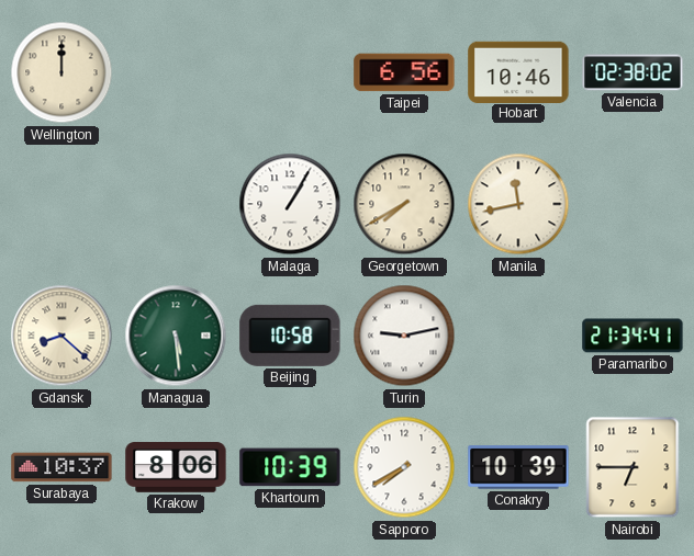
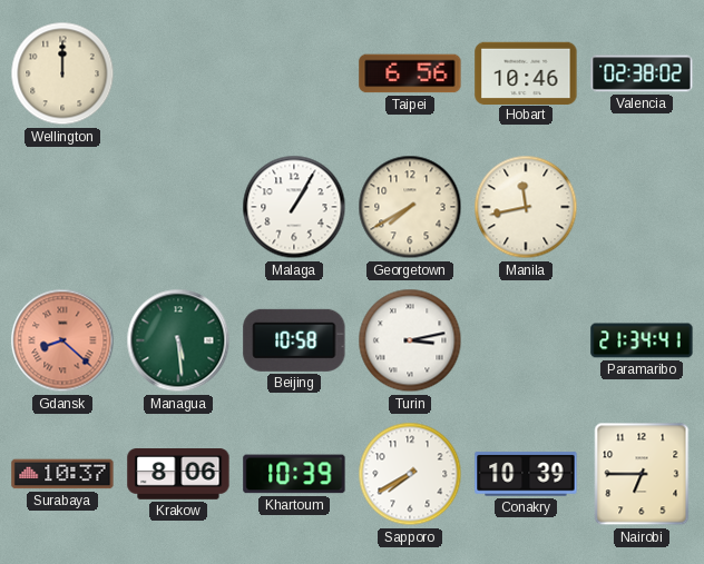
Gdansk dial: cream -> salmon (62, 340)
Turin: 9:13 -> 3:13 (410, 340)
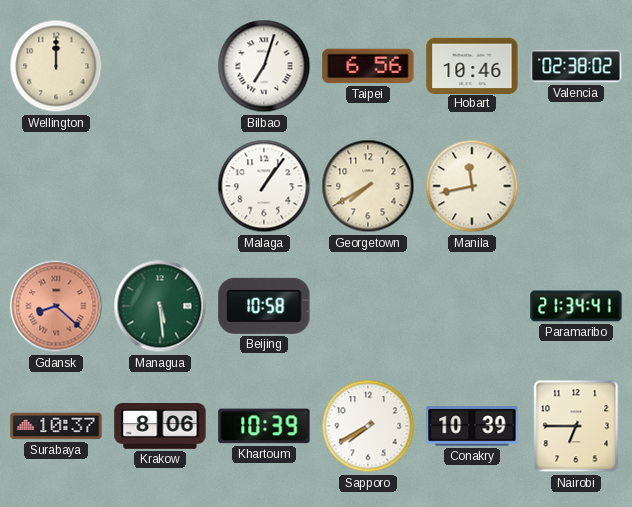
Bilbao: none -> 7:03 (264, 66)
Malaga: 1:05 -> 1:06 (264, 186)
Turin: 3:13 -> none (410, 340)
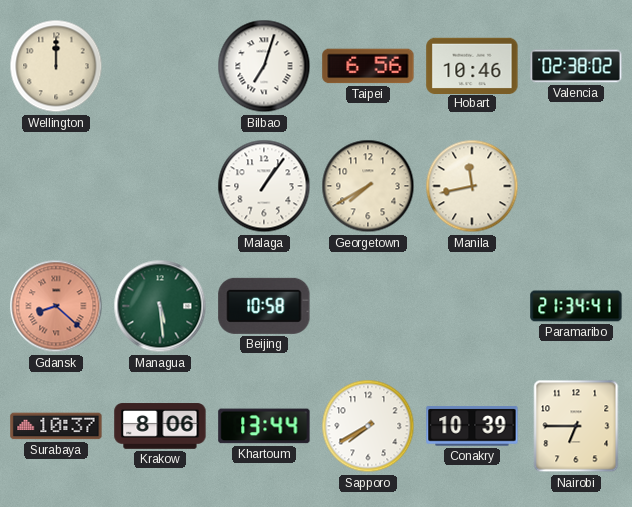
Khartoum: 10:39 -> 13:44 (264, 426)
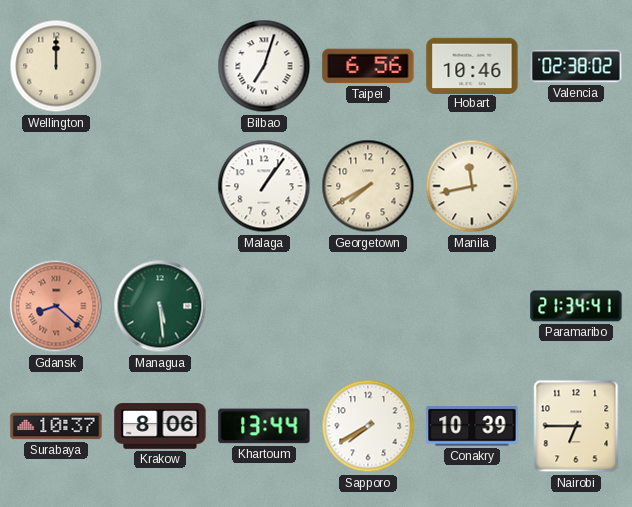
Beijing: 10:58 -> none (264, 306)
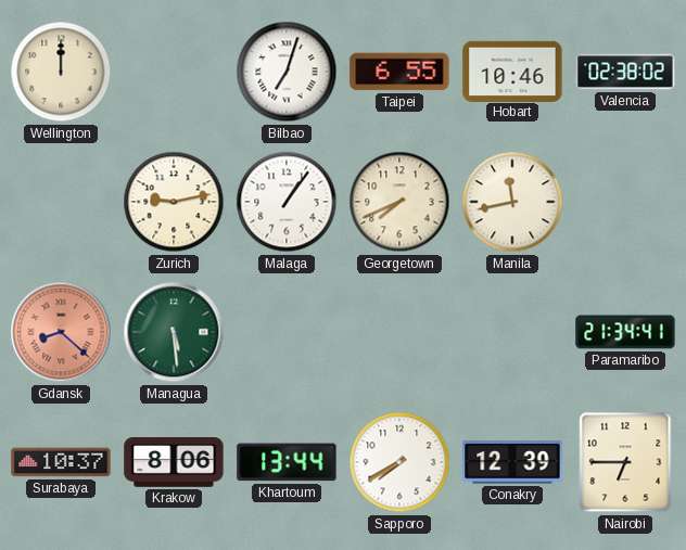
Taipei: 6:56 -> 6:55 (399, 72)
Zurich: none -> 9:13 (174, 202)
Georgetown: 7:40 -> 7:41 (399, 202)
Conakry: 10:39 -> 12:39 (512, 462)
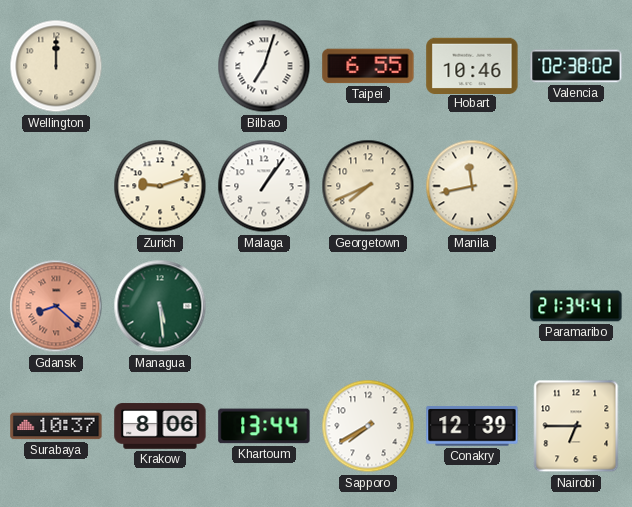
Zurich: 9:13 -> 9:12 (160, 186)
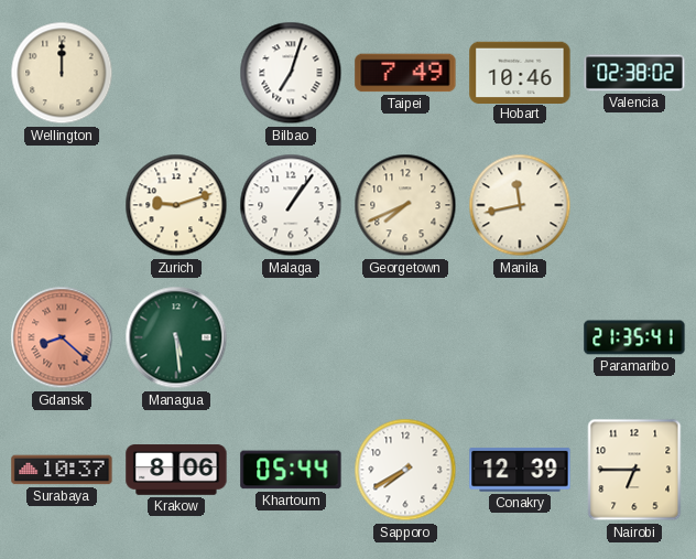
Taipei: 6:55 -> 7:49 (405, 73)
Paramaribo: 21:34 -> 21:35 (634, 337)
Khartoum: 13:44 -> 05:44 (291, 470)
